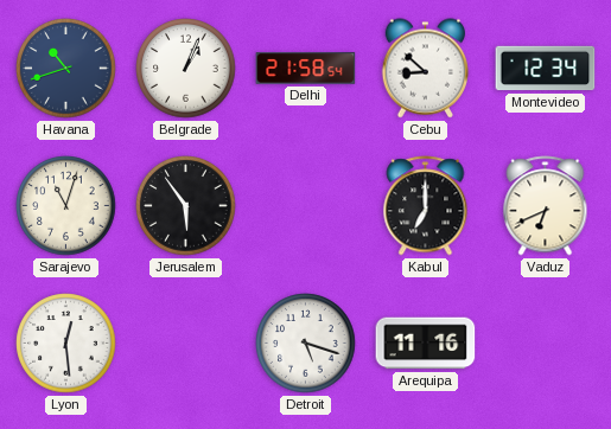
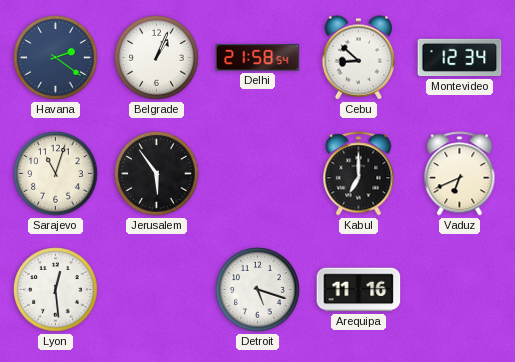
Havana: 10:42 -> 2:21 (56, 58)
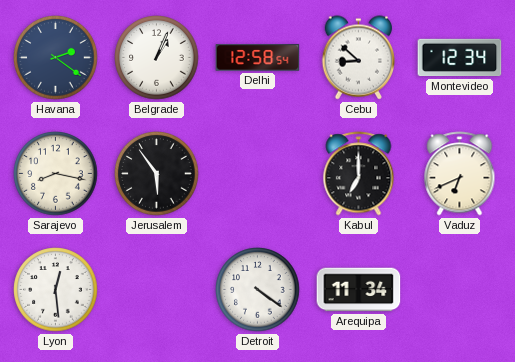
Delhi: 21:58 -> 12:58 (258, 58)
Sarajevo: 11:03 -> 8:17 (56, 174)
Detroit: 5:18 -> 4:21 (258, 290)
Arequipa: 11:16 -> 11:34 (359, 290)
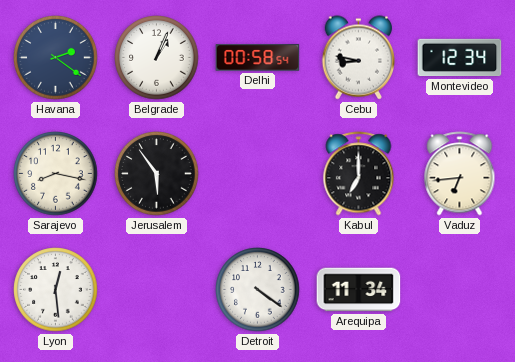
Delhi: 12:58 -> 00:58 (258, 58)
Cebu: 8:52 -> 8:47 (359, 58)
Vaduz: 6:41 -> 6:44 (460, 174)
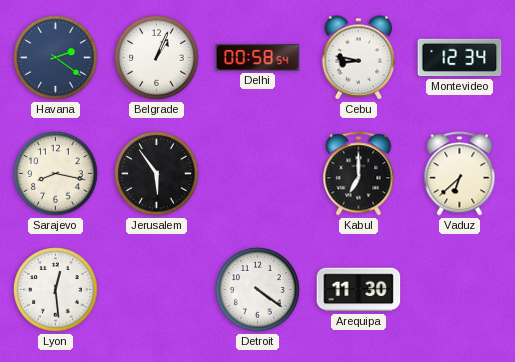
Vaduz: 6:44 -> 6:38 (460, 174)
Arequipa: 11:34 -> 11:30 (359, 290)
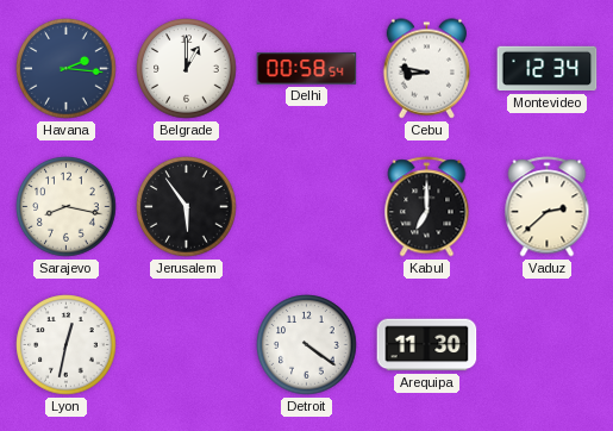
Havana: 2:21 -> 2:16 (67, 69)
Belgrade: 1:04 -> 1:00 (187, 69)
Vaduz: 6:38 -> 2:38 (548, 207)
Lyon: 12:29 -> 12:32 (67, 345)
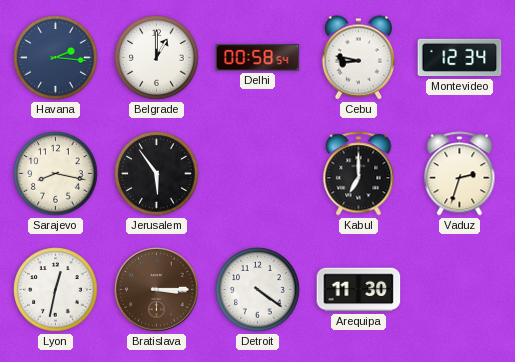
Vaduz: 2:38 -> 2:33 (460, 174)
Bratislava: none -> 3:15 (157, 290)
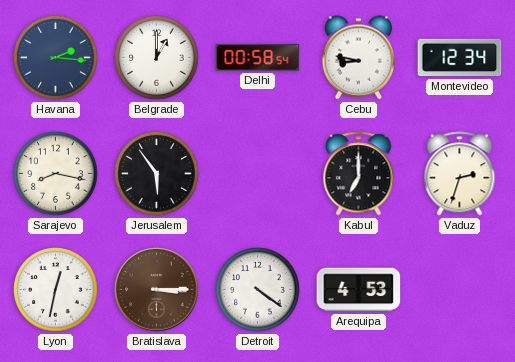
Arequipa: 11:30 -> 4:53 (359, 290)
